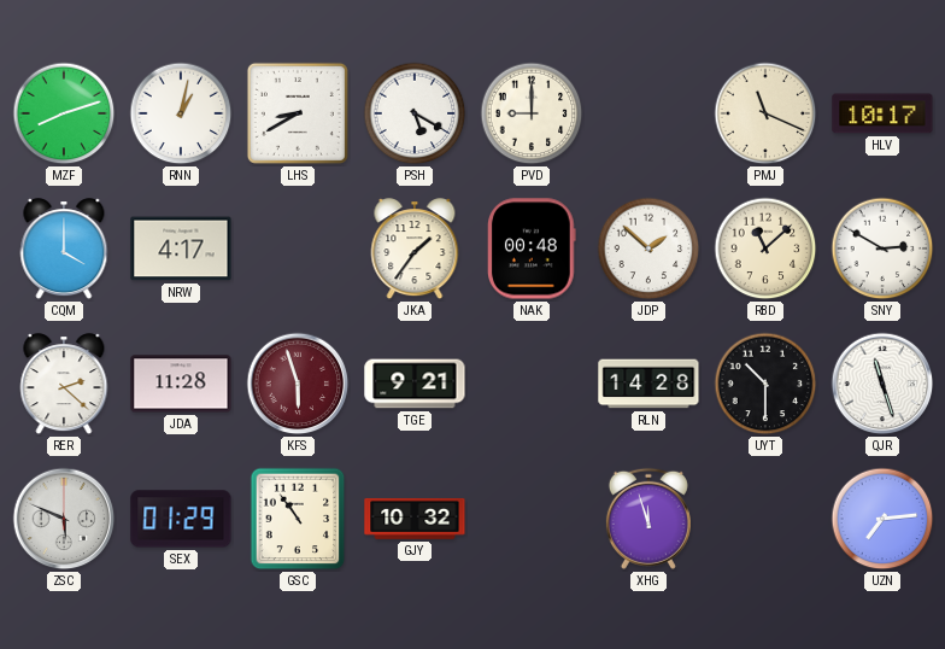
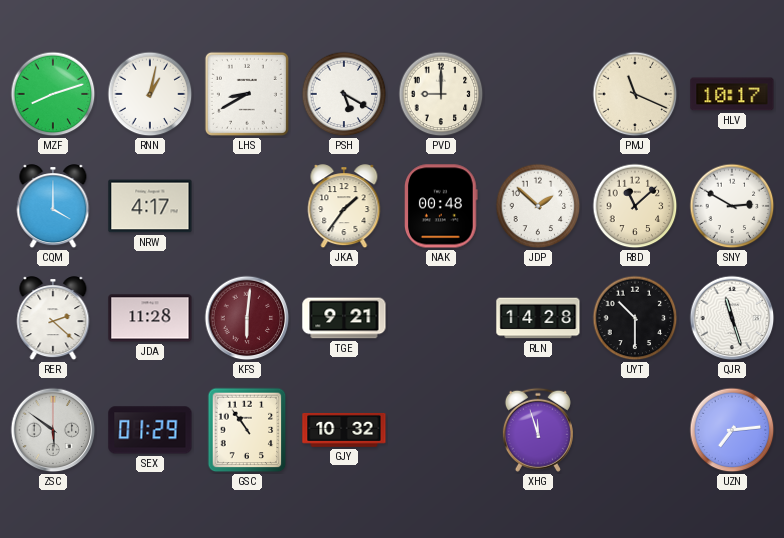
KFS: 5:57 -> 6:01 (247, 318)
ZSC: 5:49 -> 5:51 (53, 430)
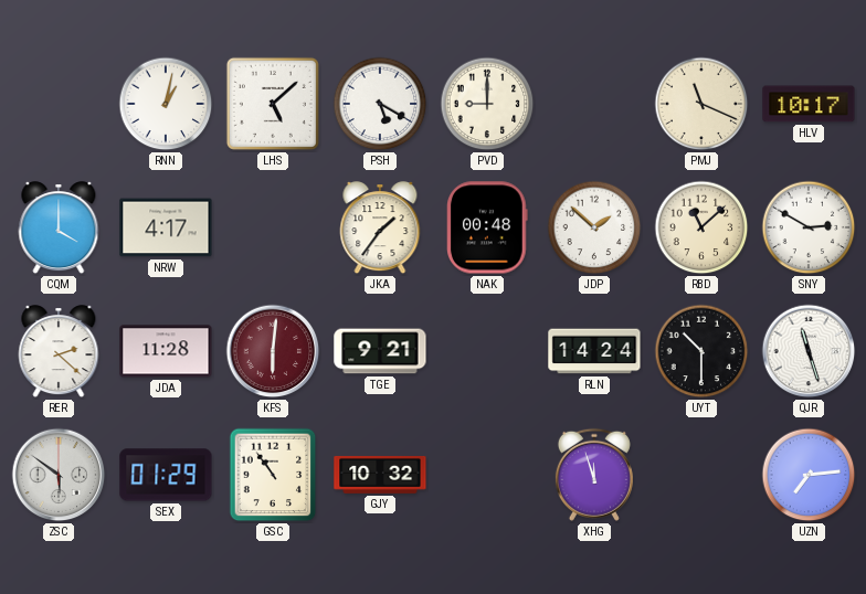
MZF: 8:12 -> none (53, 94)
LHS: 8:40 -> 5:08 (273, 104)
RLN: 14:28 -> 14:24 (594, 351)
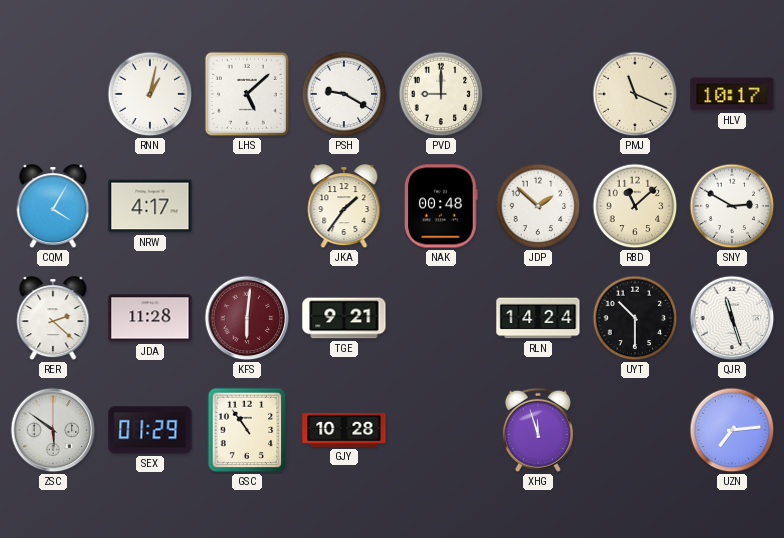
PSH: 5:20 -> 9:20 (344, 94)
CQM: 4:00 -> 4:05 (53, 207)
GJY: 10:32 -> 10:28 (344, 430)
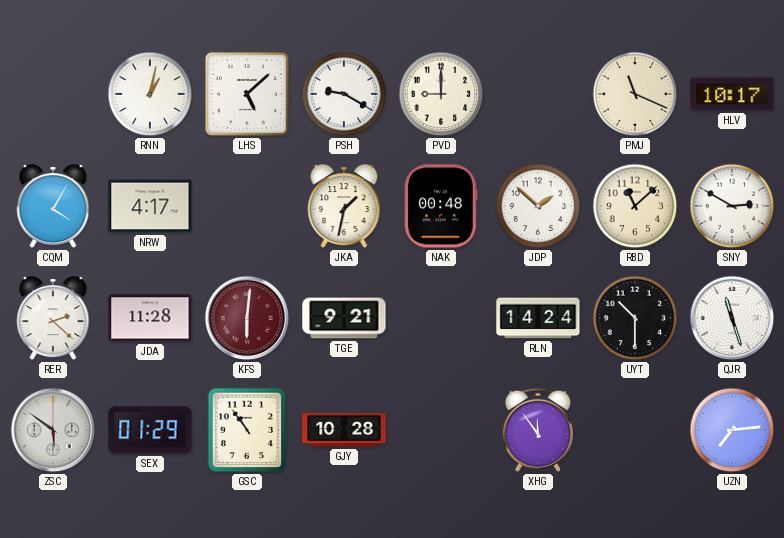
JKA: 1:36 -> 1:32 (344, 207)
XHG: 11:57 -> 11:54 (538, 430)
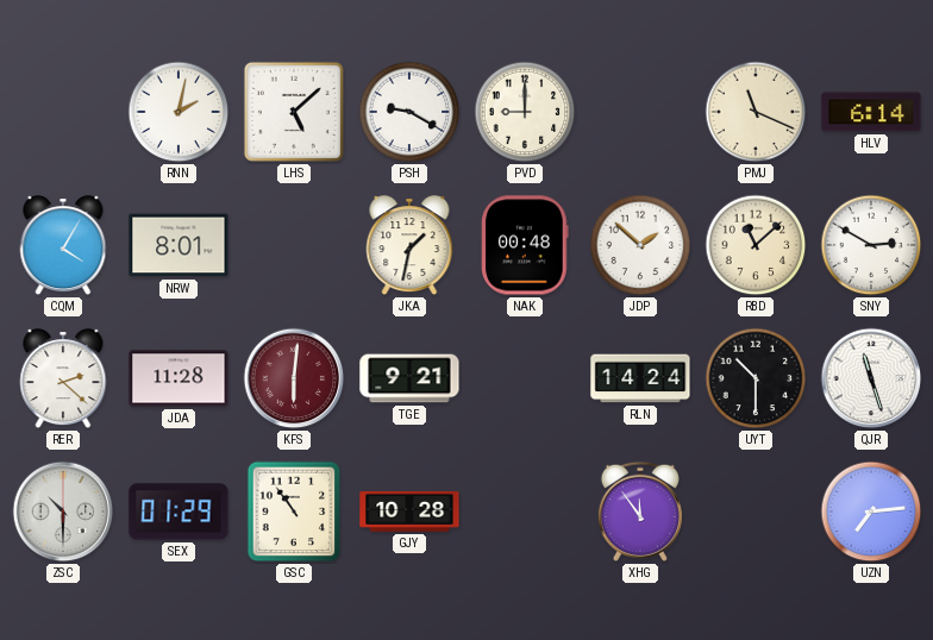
RNN: 1:02 -> 2:02 (179, 112)
HLV: 10:17 -> 6:14 (871, 112)
NRW: 4:17 -> 8:01 (179, 245)
ZSC: 5:51 -> 10:30 (63, 512)
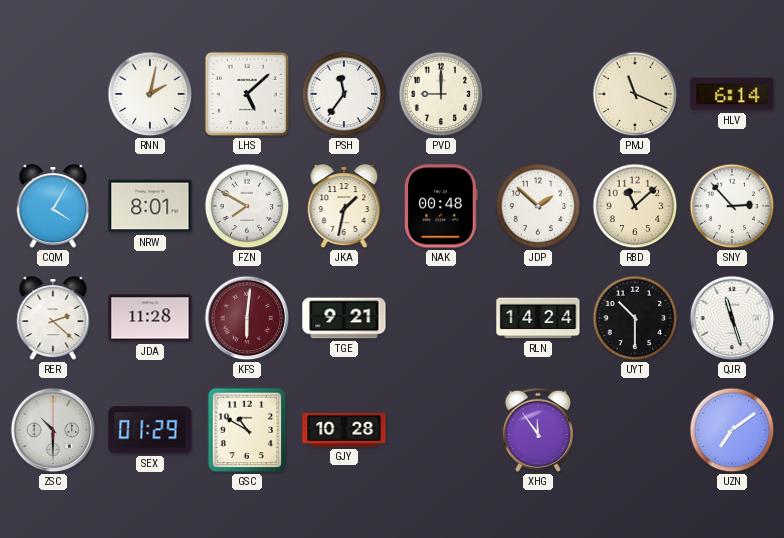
PSH: 9:20 -> 11:36 (344, 94)
FZN: none -> 7:50 (247, 206)
SNY: 2:50 -> 2:53 (732, 206)
GSC: 10:54 -> 10:50 (247, 430)
UZN: 7:14 -> 7:09 (732, 430)
